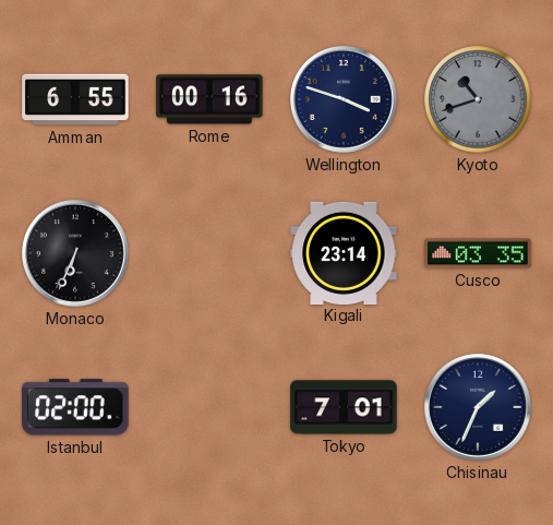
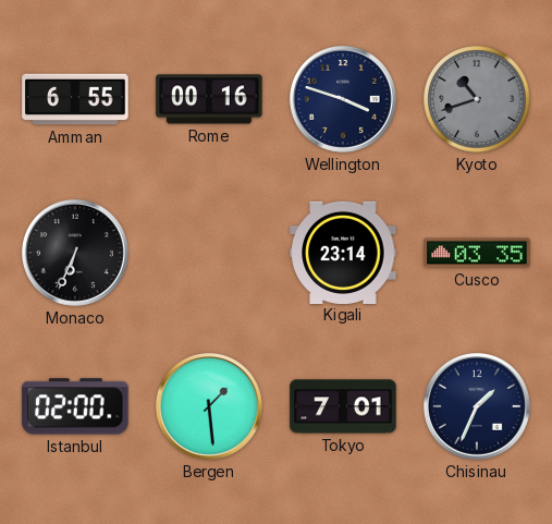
Bergen: none -> 1:29 (209, 406)
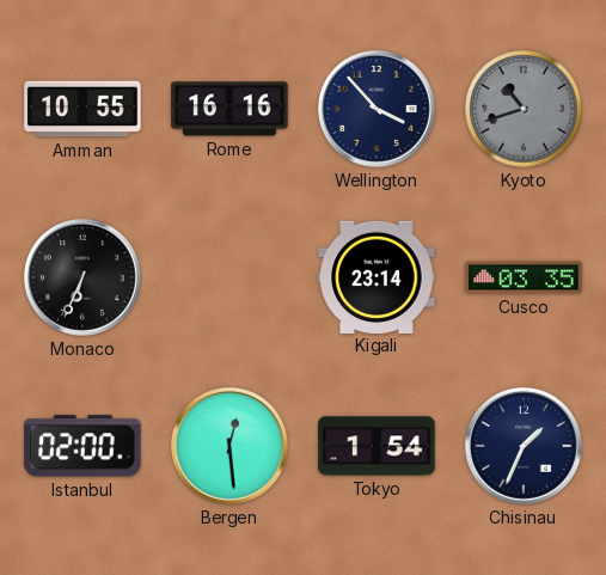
Amman: 6:55 -> 10:55 (82, 109)
Rome: 00:16 -> 16:16 (229, 109)
Wellington: 3:48 -> 3:53 (377, 109)
Bergen: 1:29 -> 12:29 (229, 446)
Tokyo: 7:01 -> 1:54 (377, 446)
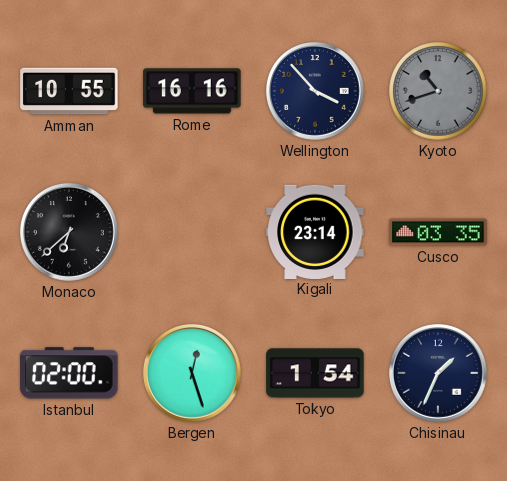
Monaco: 6:34 -> 6:38 (69, 232)
Bergen: 12:29 -> 12:27 (192, 373)
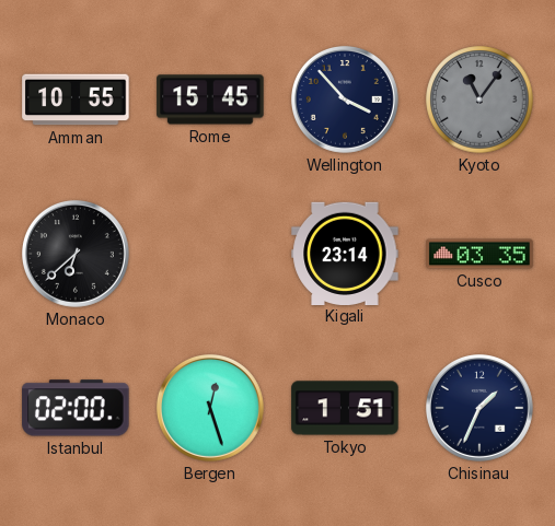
Rome: 16:16 -> 15:45 (210, 100)
Kyoto: 10:42 -> 11:06 (479, 100)
Tokyo: 1:54 -> 1:51 (345, 408)
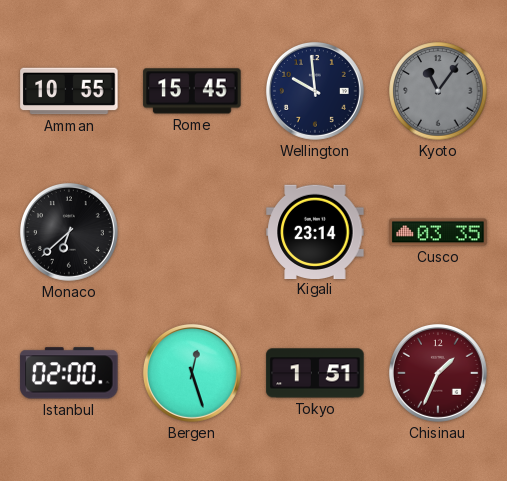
Wellington: 3:53 -> 9:59 (315, 91)
Chisinau dial: navy -> burgundy (438, 373)
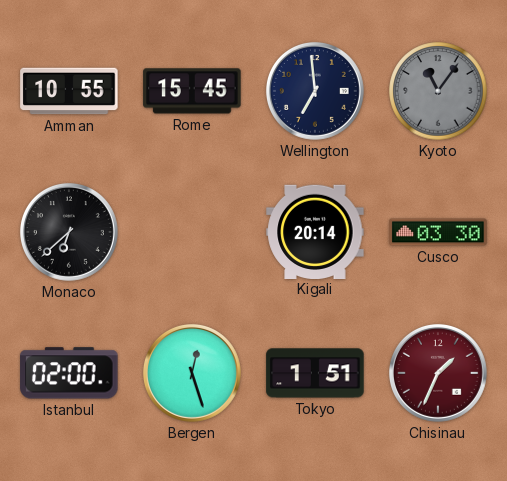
Wellington: 9:59 -> 6:59 (315, 91)
Kigali: 23:14 -> 20:14 (315, 231)
Cusco: 03:35 -> 03:30 (438, 232)
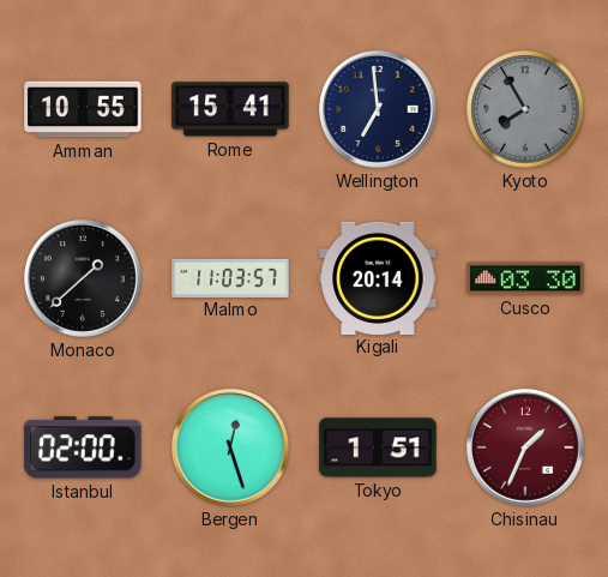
Rome: 15:45 -> 15:41 (230, 109)
Kyoto: 11:06 -> 7:55 (525, 109)
Monaco: 6:38 -> 1:38 (83, 278)
Malmo: none -> 11:03 (230, 277)
